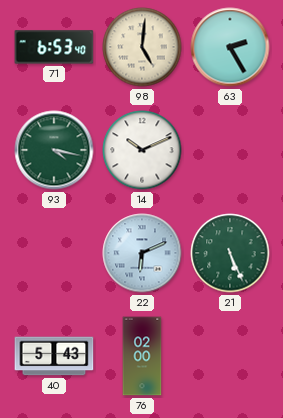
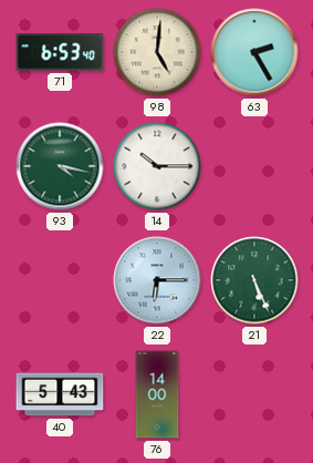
14: 10:11 -> 10:15 (157, 166)
22: 6:11 -> 6:15 (157, 280)
76: 02:00 -> 14:00 (157, 394)
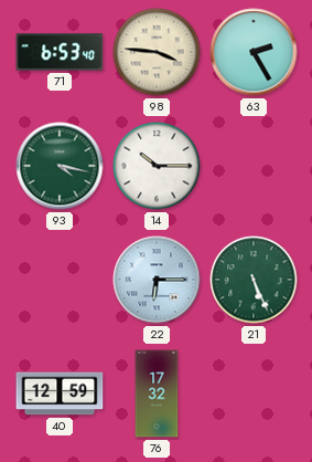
98: 5:01 -> 3:46 (157, 52)
40: 5:43 -> 12:59 (60, 393)
76: 14:00 -> 17:32 (157, 393)
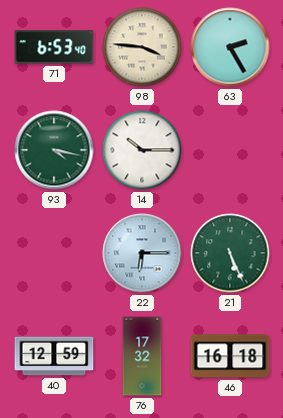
46: none -> 16:18 (230, 356)
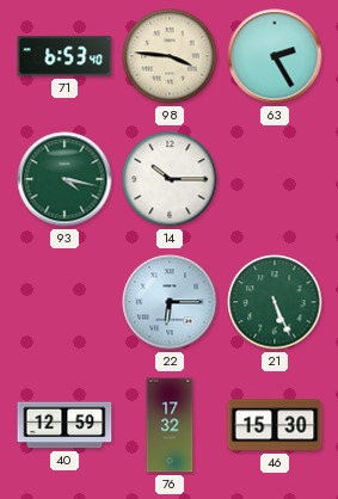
46: 16:18 -> 15:30 (275, 425)
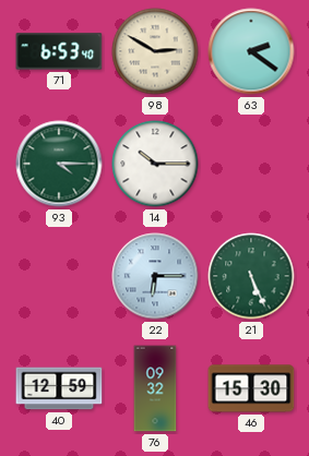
98: 3:46 -> 2:50 (155, 51)
63: 2:25 -> 2:21 (251, 51)
93: 4:17 -> 4:15 (59, 164)
76: 17:32 -> 09:32 (155, 388)
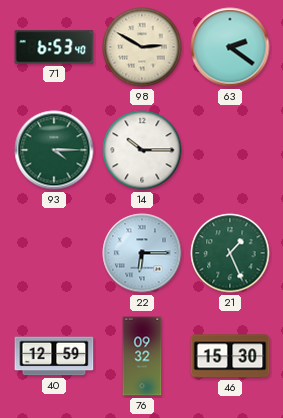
21: 5:26 -> 1:26 (230, 253)
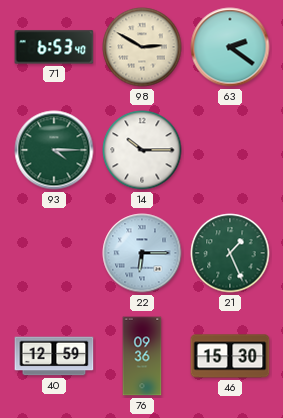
76: 09:32 -> 09:36 (142, 356)
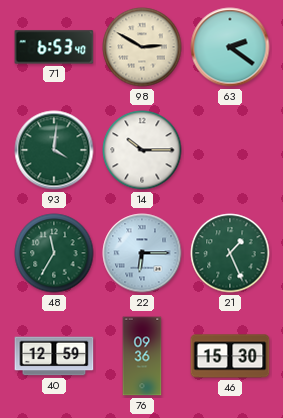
93: 4:15 -> 4:01 (54, 150)
48: none -> 11:35 (54, 253)
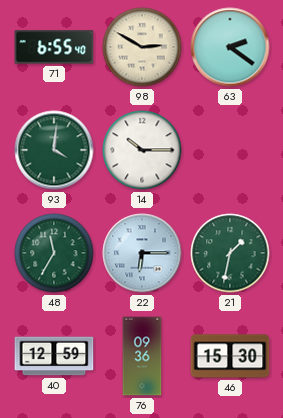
71: 6:53 -> 6:55 (54, 47)
21: 1:26 -> 1:32 (230, 253)
